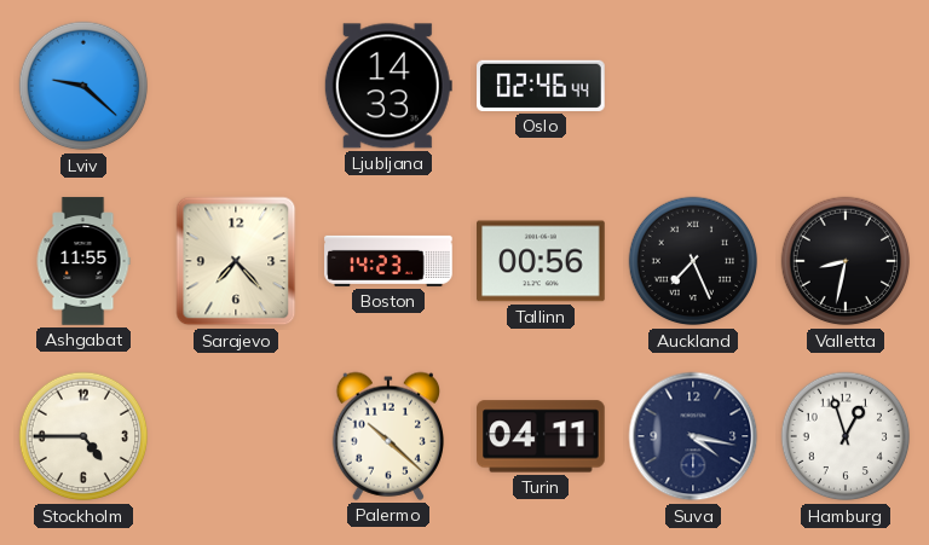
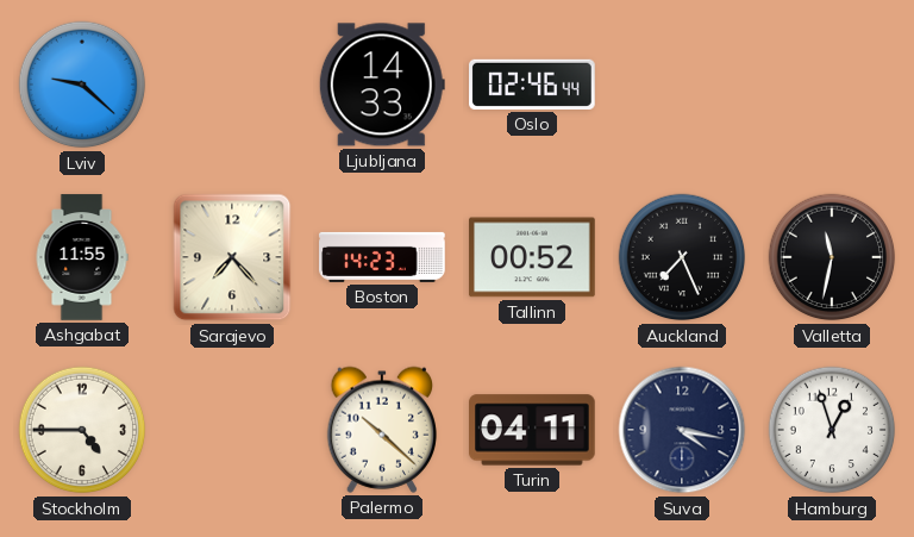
Tallinn: 00:56 -> 00:52 (532, 257)
Valletta: 8:32 -> 11:32 (832, 257)
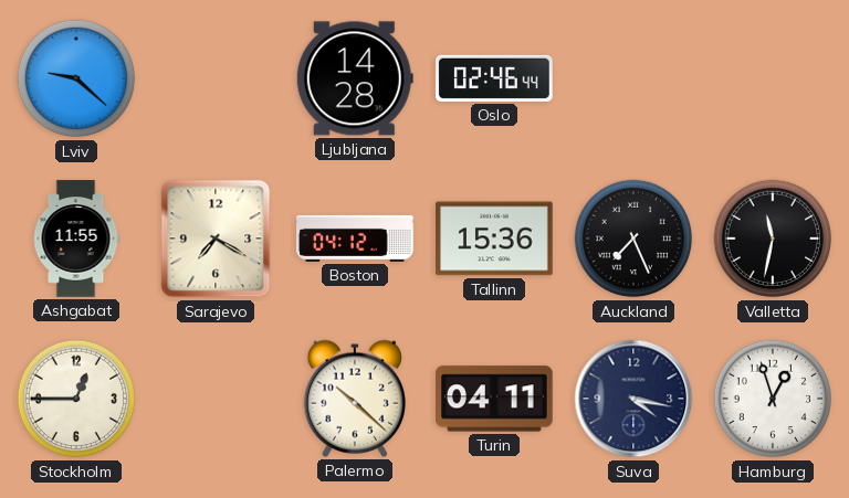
Ljubljana: 14:33 -> 14:28 (355, 78)
Sarajevo: 7:23 -> 7:20 (216, 239)
Boston: 14:23 -> 04:12 (355, 239)
Tallinn: 00:52 -> 15:36 (494, 239)
Stockholm: 4:45 -> 12:45 (76, 399)
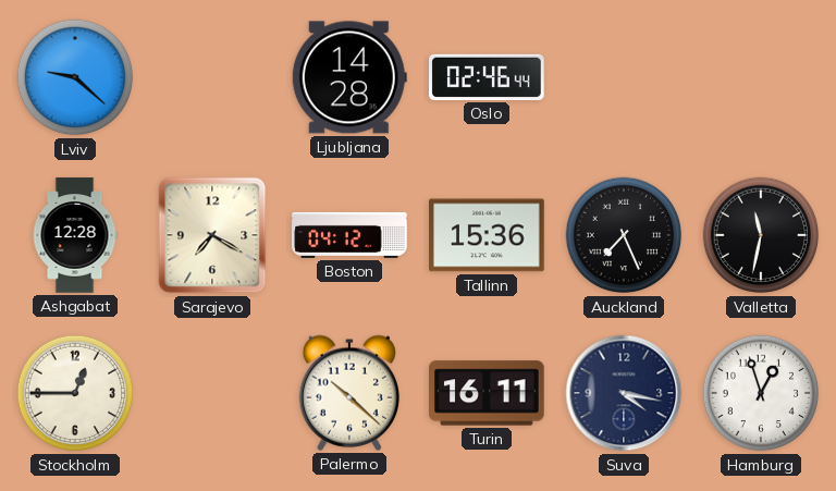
Ashgabat: 11:55 -> 12:28 (75, 235)
Turin: 04:11 -> 16:11 (487, 393)
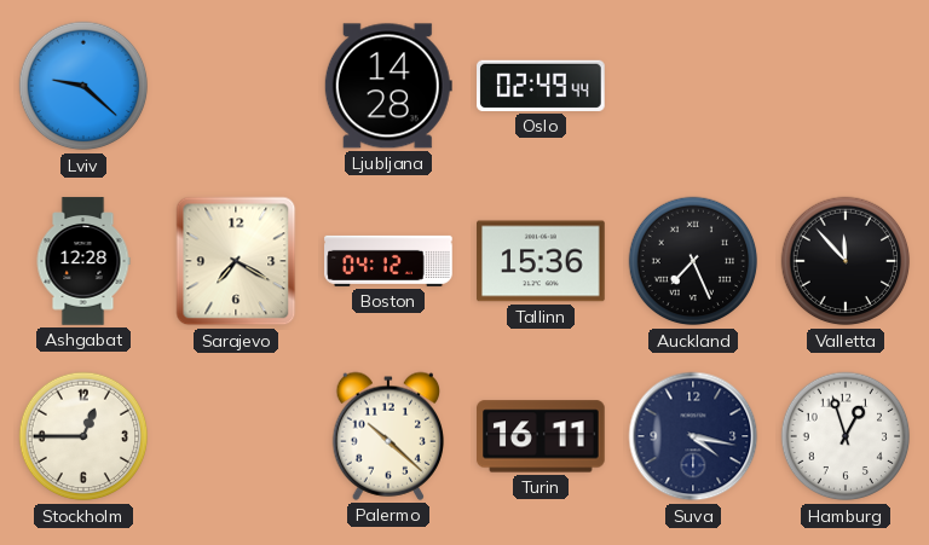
Oslo: 02:46 -> 02:49 (541, 86)
Valletta: 11:32 -> 11:53 (846, 261)
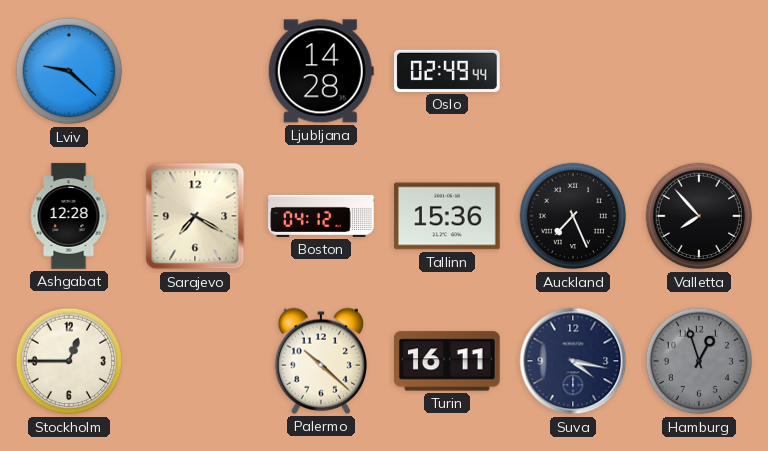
Valletta: 11:53 -> 7:53 (699, 216)
Hamburg dial: white -> grey (699, 361)
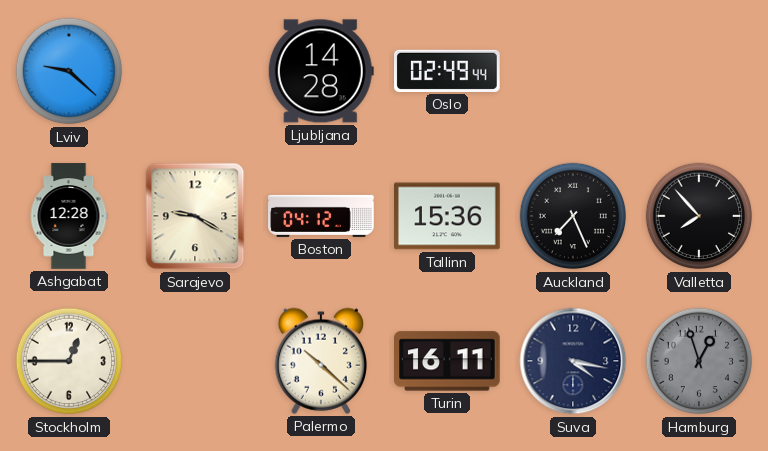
Sarajevo: 7:20 -> 9:20 (195, 216)
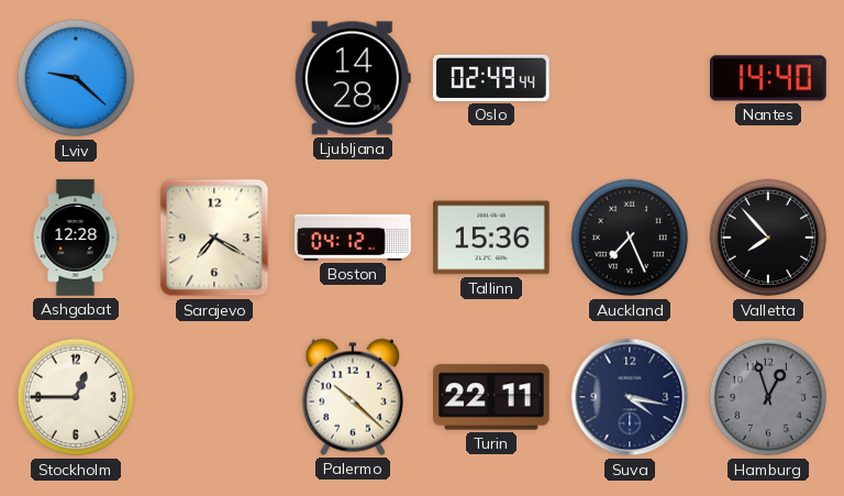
Nantes: none -> 14:40 (768, 78)
Sarajevo: 9:20 -> 7:20 (214, 238)
Turin: 16:11 -> 22:11 (491, 397)
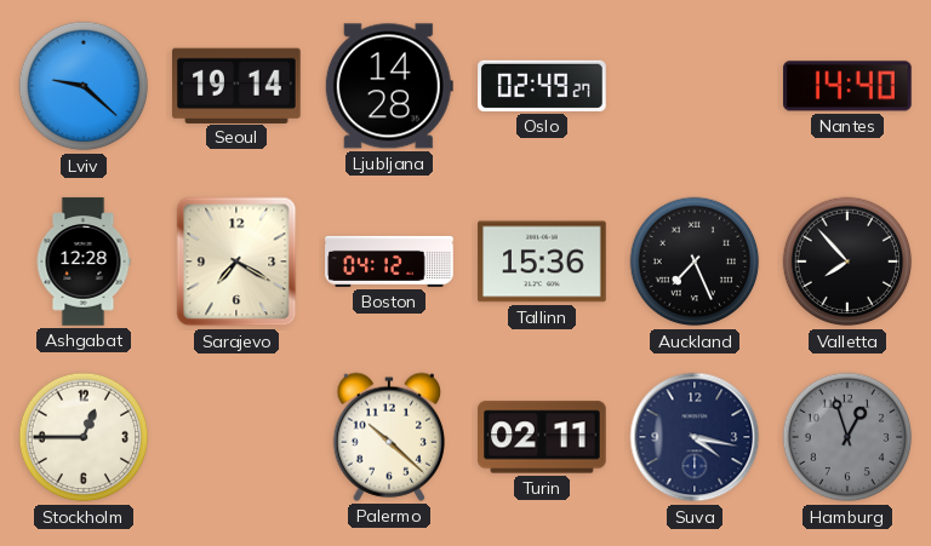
Seoul: none -> 19:14 (238, 85)
Oslo: 02:49:44 -> 02:49:27 (542, 86)
Turin: 22:11 -> 02:11 (542, 437)
